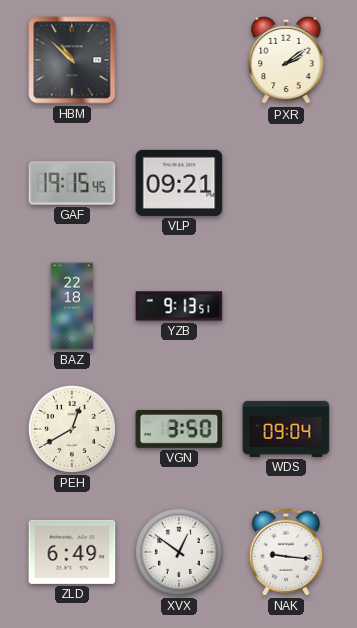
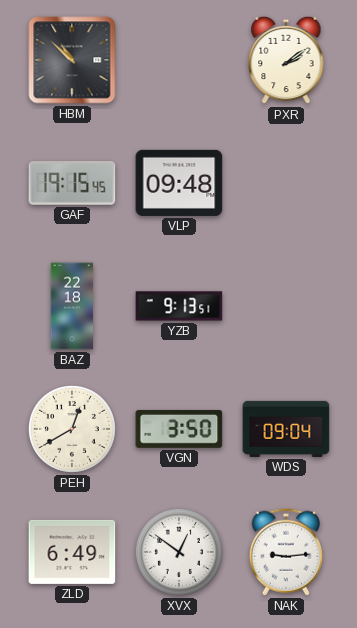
VLP: 09:21 -> 09:48 (179, 183)
NAK: 9:16 -> 9:14 (286, 552)
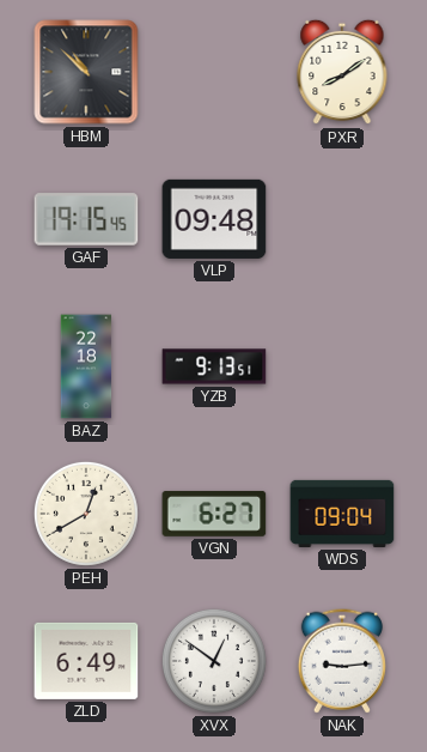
PXR: 2:09 -> 8:09 (342, 72)
VGN: 3:50 -> 6:27 (214, 514)
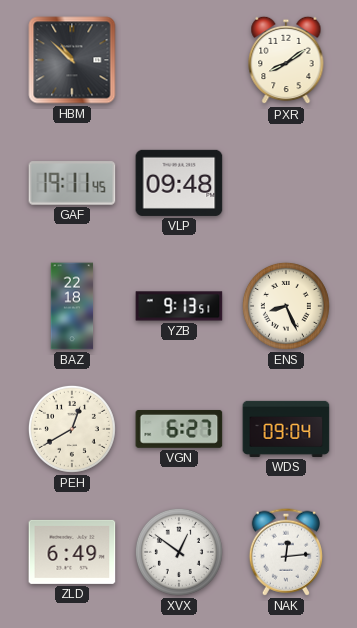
GAF: 19:15 -> 19:11 (72, 183)
ENS: none -> 8:26 (286, 306)
NAK: 9:14 -> 12:14 (286, 552)
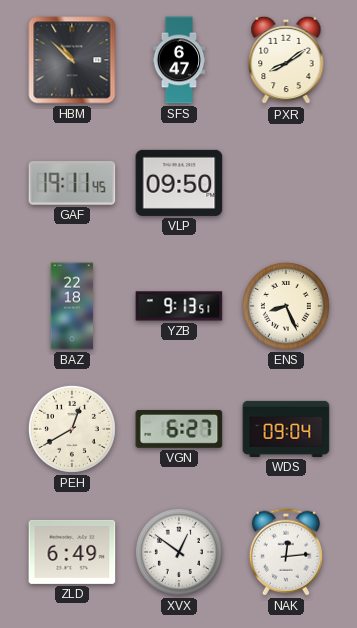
SFS: none -> 6:47 (179, 60)
VLP: 09:48 -> 09:50 (179, 183)
